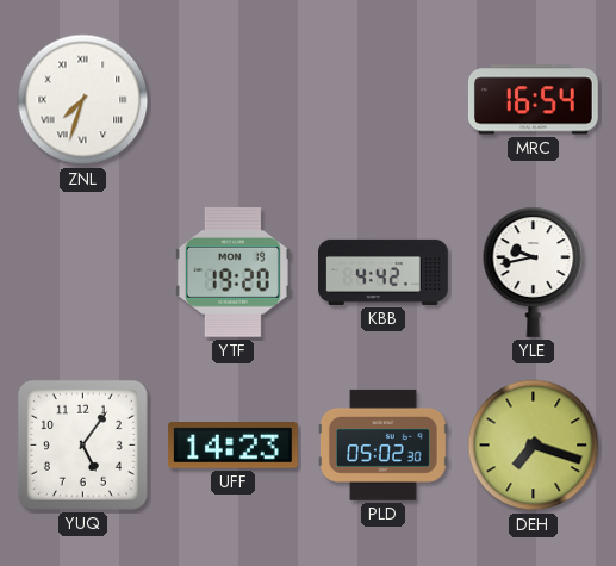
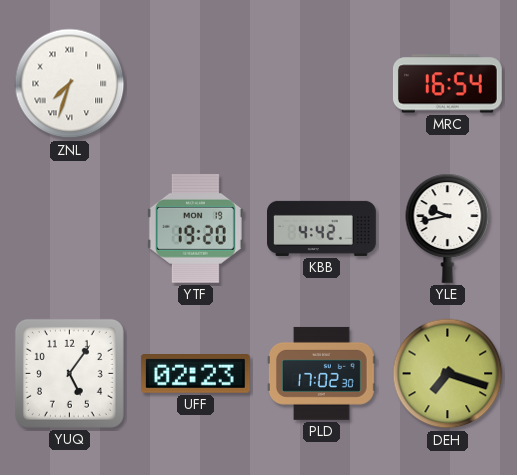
UFF: 14:23 -> 02:23 (195, 374)
PLD: 05:02 -> 17:02 (322, 373)
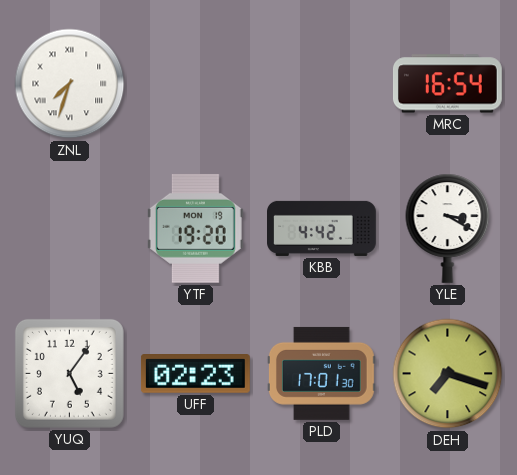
YLE: 9:43 -> 3:20 (448, 228)
PLD: 17:02 -> 17:01 (322, 373)
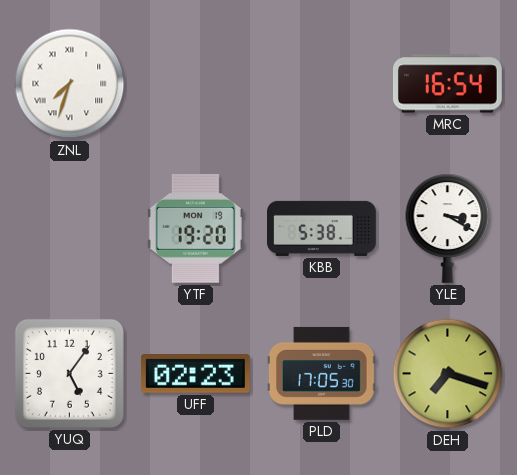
KBB: 4:42 -> 5:38 (322, 228)
PLD: 17:01 -> 17:05 (322, 373)
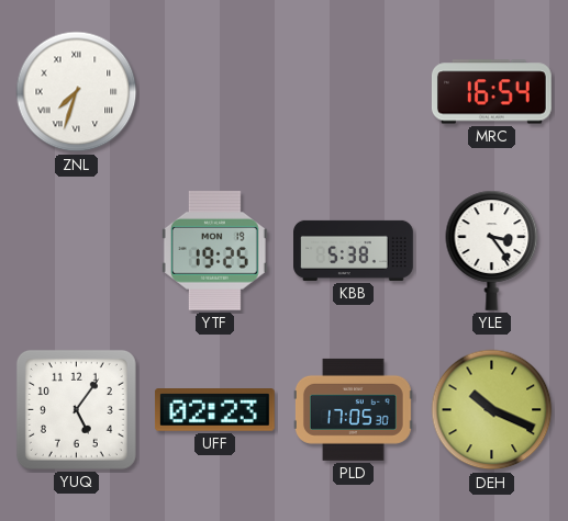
YTF: 19:20 -> 19:25 (214, 250)
YLE: 3:20 -> 3:24 (492, 250)
DEH: 7:18 -> 10:19 (492, 410)
